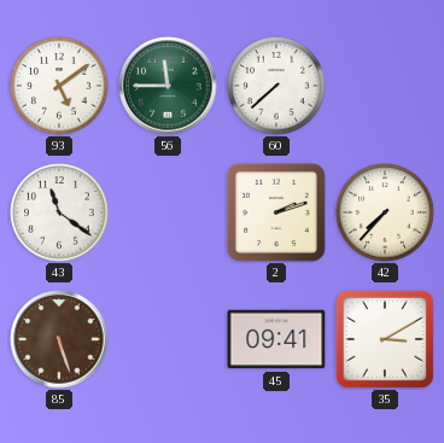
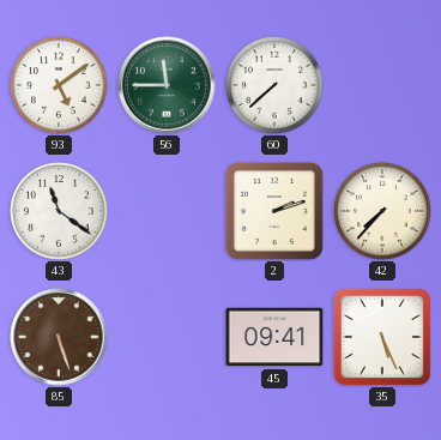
35: 3:10 -> 5:26 (382, 337)
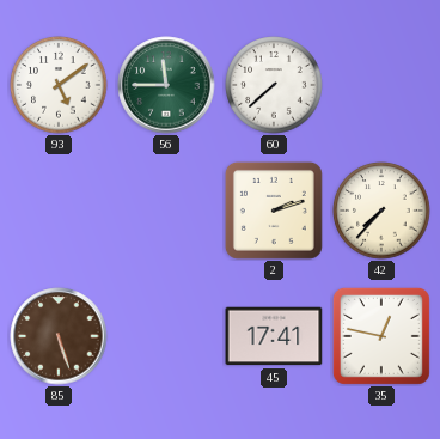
43: 11:21 -> none (59, 211)
45: 09:41 -> 17:41 (274, 336)
35: 5:26 -> 12:47 (381, 336)
